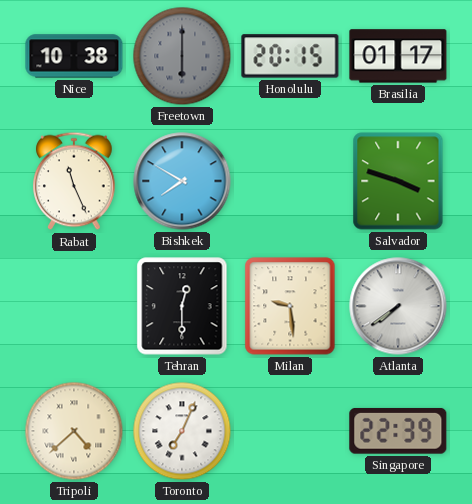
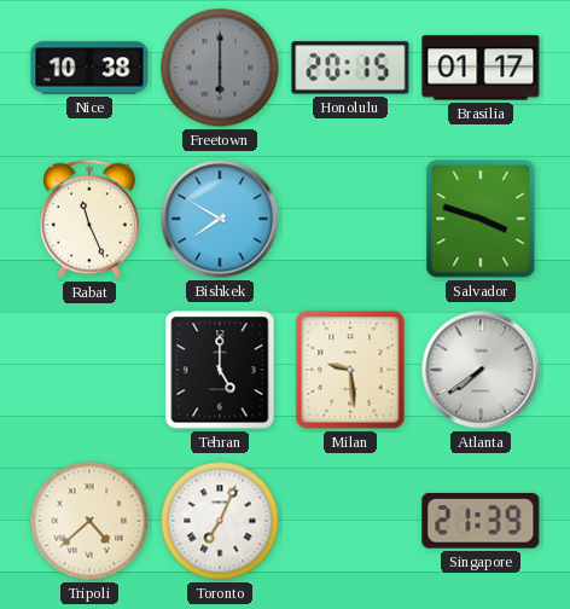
Tehran: 12:30 -> 5:00 (220, 370)
Singapore: 22:39 -> 21:39 (481, 521)
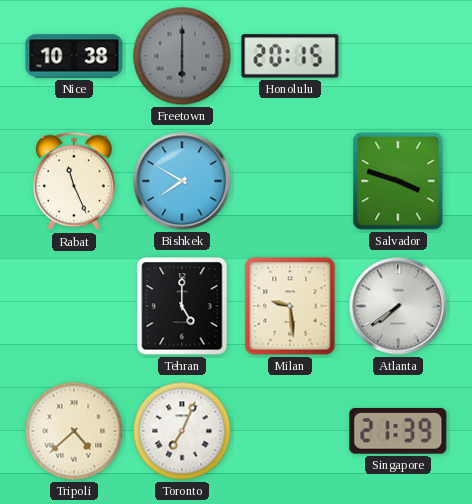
Brasilia: 01:17 -> none (481, 68)
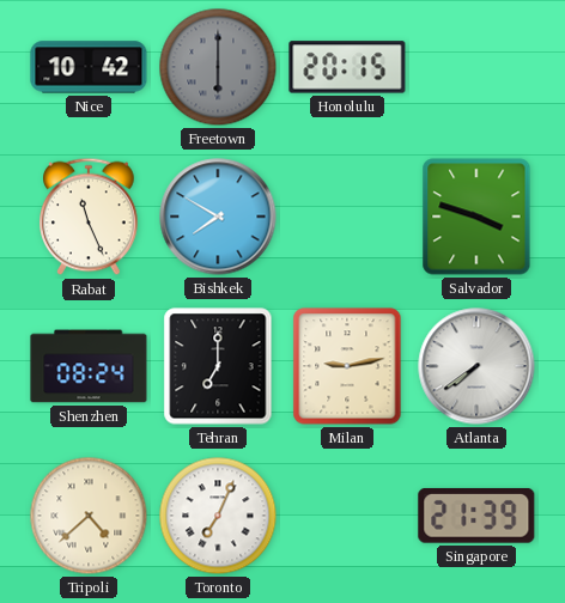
Nice: 10:38 -> 10:42 (89, 67)
Shenzhen: none -> 08:24 (89, 366)
Tehran: 5:00 -> 7:00 (218, 366)
Milan: 9:29 -> 9:13 (347, 366)
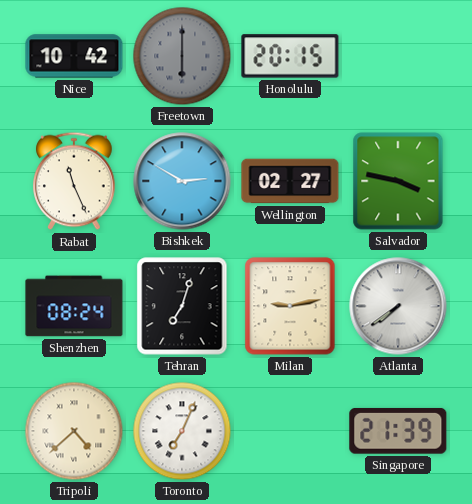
Bishkek: 7:50 -> 2:50 (182, 181)
Wellington: none -> 02:27 (290, 181)
Salvador: 3:48 -> 3:47 (398, 181)
Tehran: 7:00 -> 7:03 (182, 306)
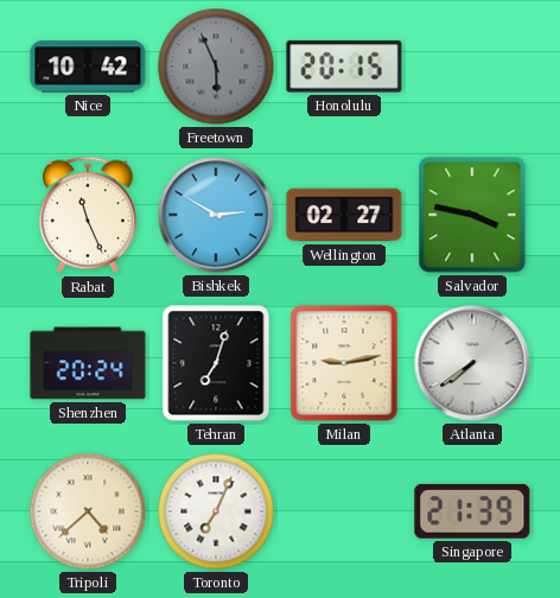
Freetown: 6:00 -> 5:56 (216, 66)
Shenzhen: 08:24 -> 20:24 (88, 363)
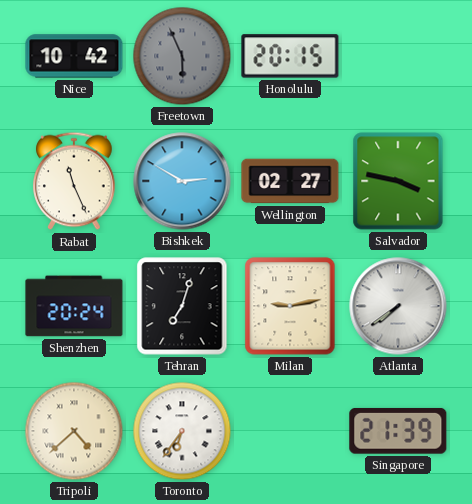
Toronto: 7:04 -> 6:36 (182, 431)
